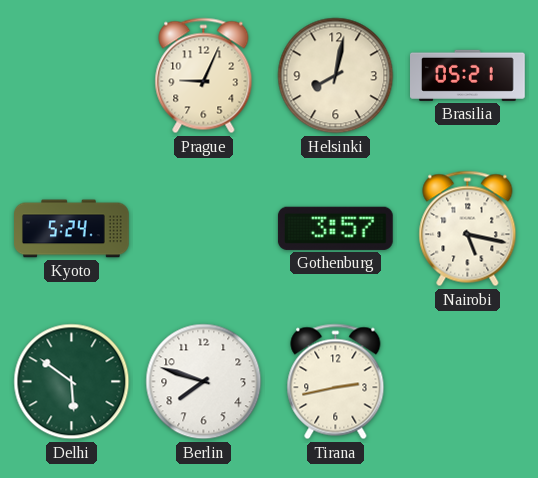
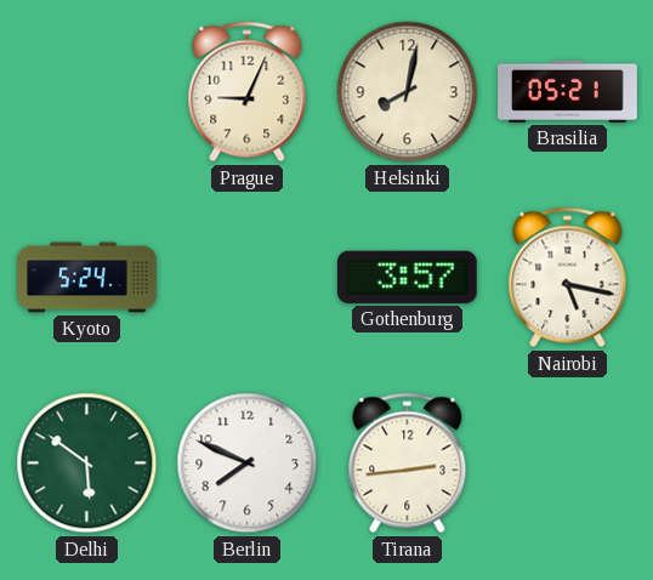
Berlin: 7:48 -> 7:49 (248, 464)
Tirana: 2:43 -> 2:44 (408, 464)
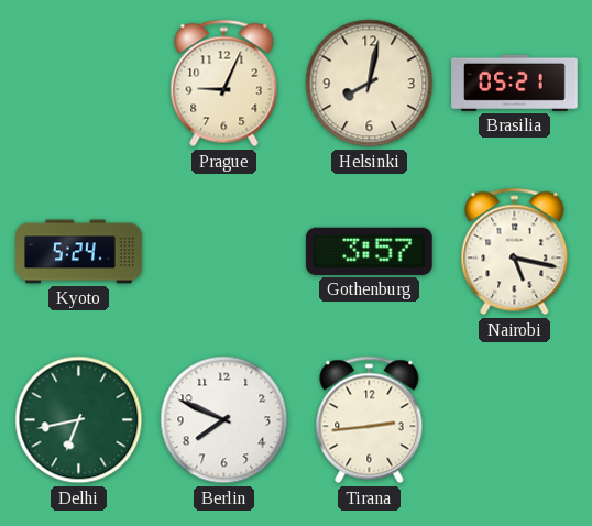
Delhi: 5:51 -> 6:43 (79, 420)
